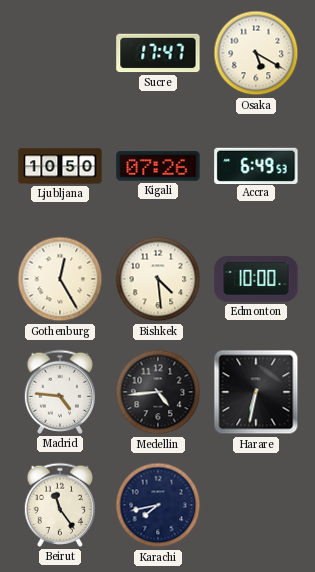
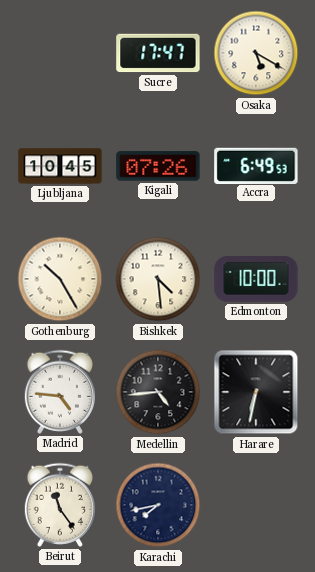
Ljubljana: 10:50 -> 10:45 (60, 166)
Gothenburg: 12:25 -> 10:25 (60, 279)
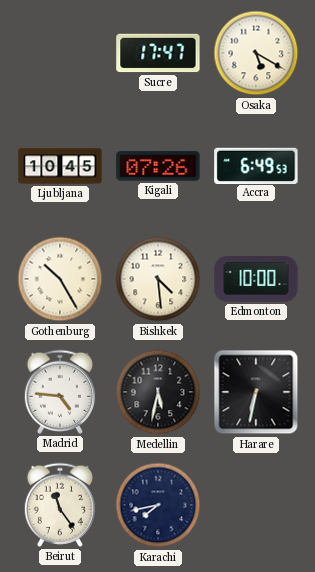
Medellin: 4:44 -> 5:32 (158, 392)
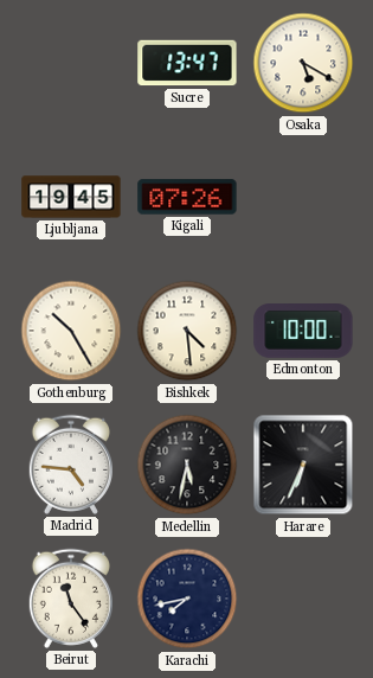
Sucre: 17:47 -> 13:47 (187, 63)
Ljubljana: 10:45 -> 19:45 (71, 197)
Accra: 6:49 -> none (256, 165)
Harare: 6:32 -> 6:34 (303, 465)
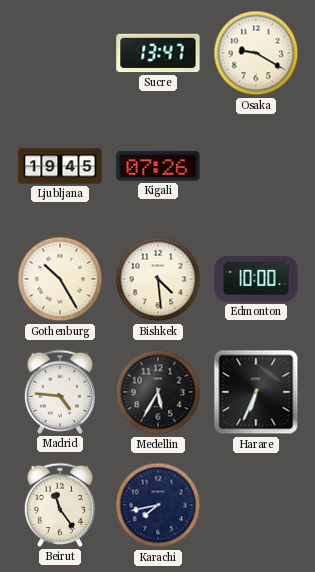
Osaka: 5:20 -> 9:20 (256, 53)
Medellin: 5:32 -> 5:35 (158, 392)
